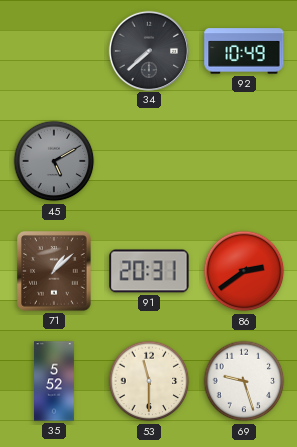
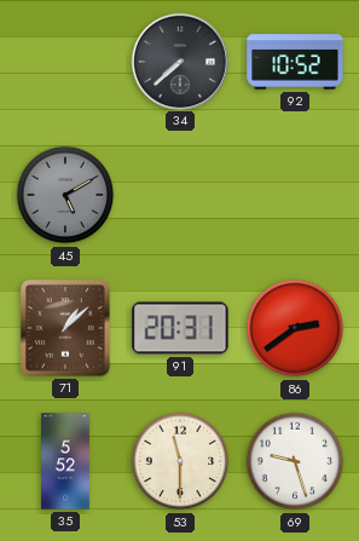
92: 10:49 -> 10:52 (295, 62)
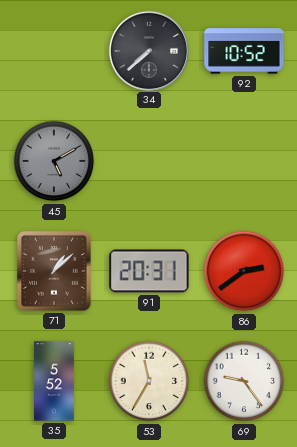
53: 11:30 -> 11:35 (149, 381)
69: 9:27 -> 9:24 (244, 381)
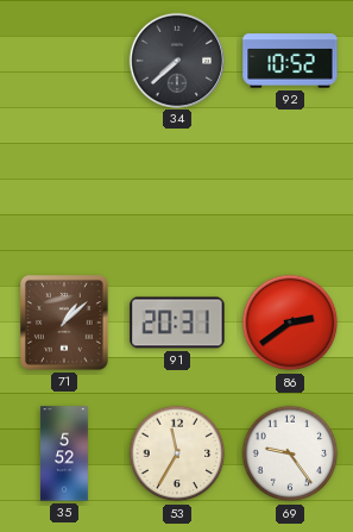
45: 5:10 -> none (54, 161)
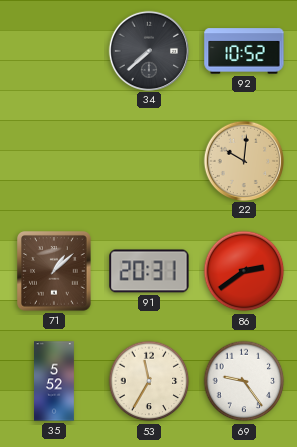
22: none -> 10:01 (243, 160)
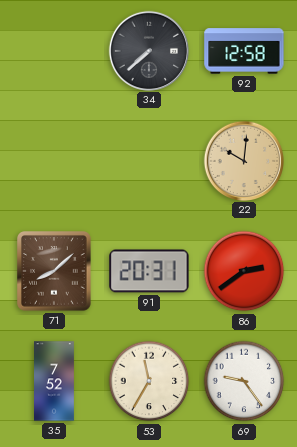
92: 10:52 -> 12:58 (244, 51)
71: 1:08 -> 8:08 (55, 271)
35: 5:52 -> 7:52 (55, 381)
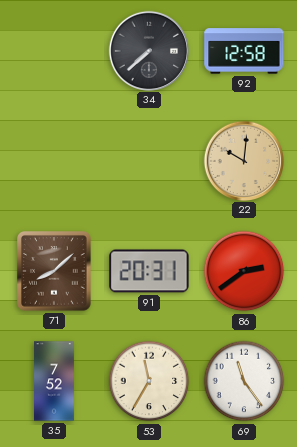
69: 9:24 -> 11:24 (244, 381)
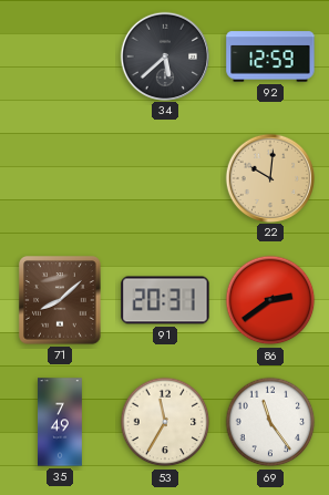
34: 7:38 -> 5:38 (164, 55)
92: 12:58 -> 12:59 (270, 56)
35: 7:52 -> 7:49 (61, 422)
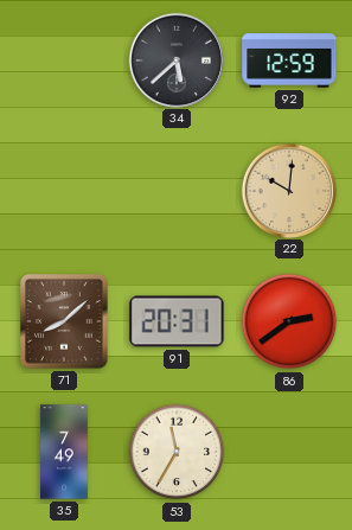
69: 11:24 -> none (270, 422)
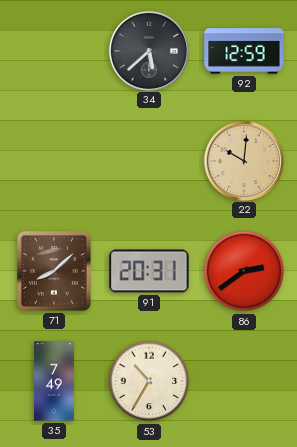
53: 11:35 -> 10:35 (149, 381)
